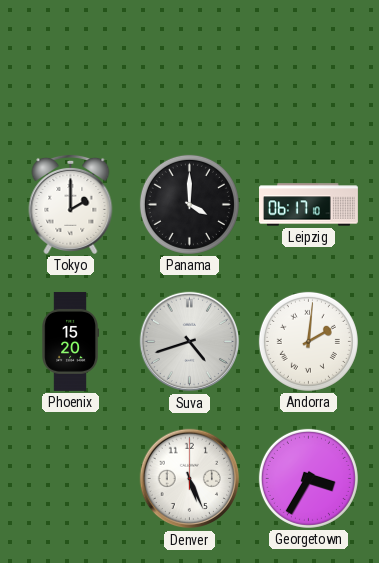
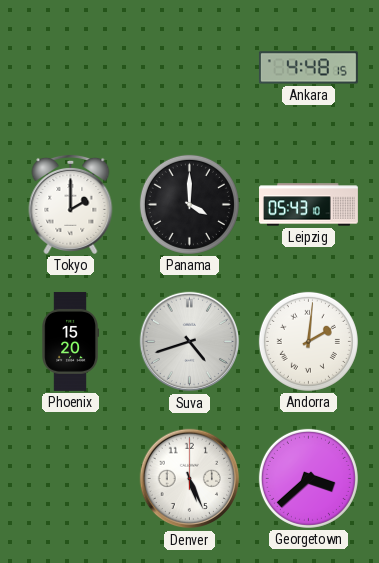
Ankara: none -> 4:48 (308, 68)
Leipzig: 06:17 -> 05:43 (309, 205)
Georgetown: 3:35 -> 3:38 (308, 478)
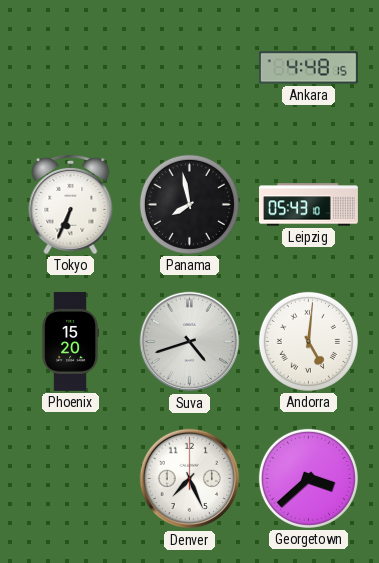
Tokyo: 2:00 -> 6:34 (71, 204)
Panama: 4:00 -> 7:58 (189, 204)
Andorra: 2:01 -> 5:01 (308, 341)
Denver: 5:26 -> 7:26 (190, 479)
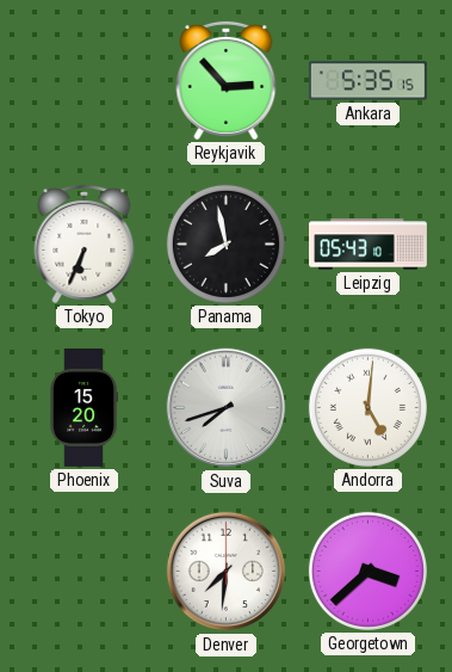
Reykjavik: none -> 2:53 (227, 80)
Ankara: 4:48 -> 5:35 (367, 81)
Suva: 4:42 -> 7:42 (227, 408)
Denver: 7:26 -> 7:31 (227, 572)
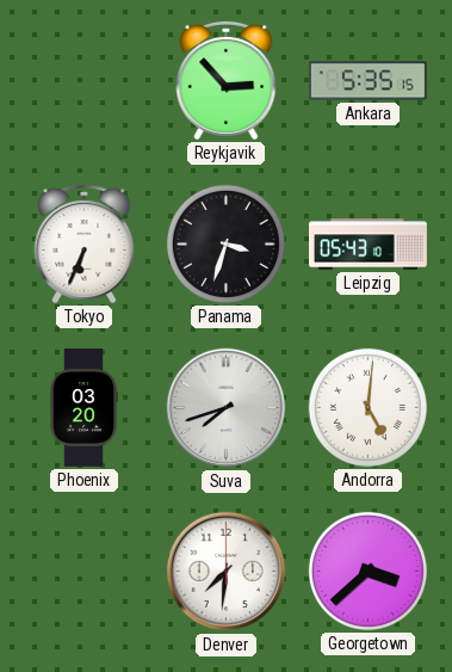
Panama: 7:58 -> 3:33 (225, 243)
Phoenix: 15:20 -> 03:20 (83, 407)
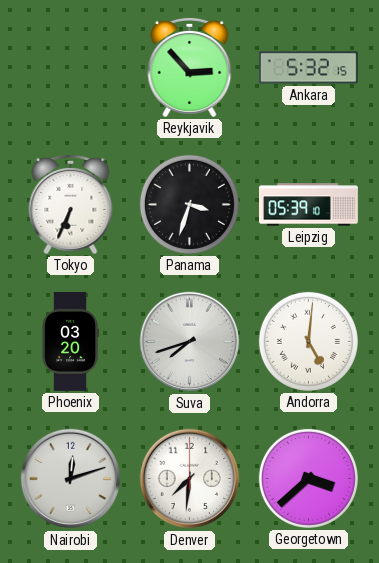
Ankara: 5:35 -> 5:32 (308, 68)
Leipzig: 05:43 -> 05:39 (309, 205)
Nairobi: none -> 12:12 (71, 479)
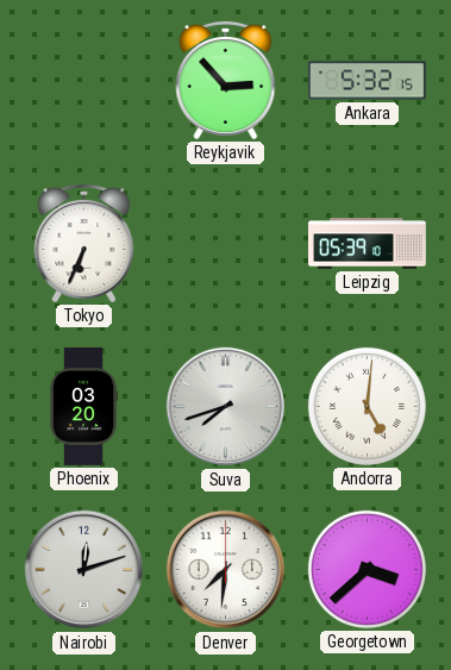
Panama: 3:33 -> none (189, 204)
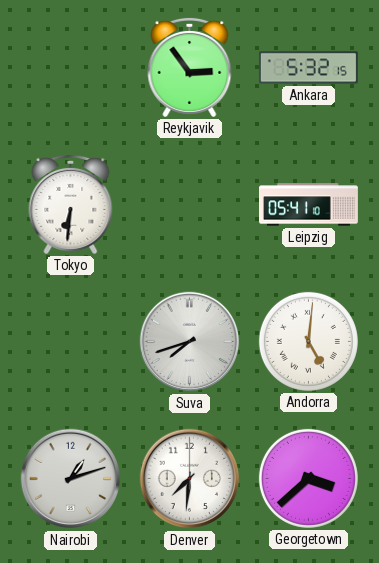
Reykjavik: 2:53 -> 2:54 (190, 67)
Tokyo: 6:34 -> 6:31 (71, 204)
Leipzig: 05:39 -> 05:41 (309, 205)
Phoenix: 03:20 -> none (83, 406)
Nairobi: 12:12 -> 1:12 (71, 479)
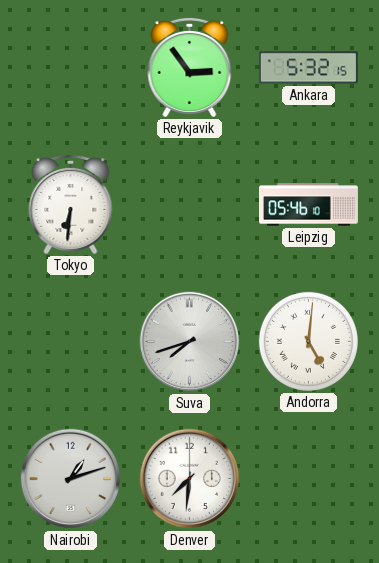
Leipzig: 05:41 -> 05:46 (309, 205)
Georgetown: 3:38 -> none (308, 478)
